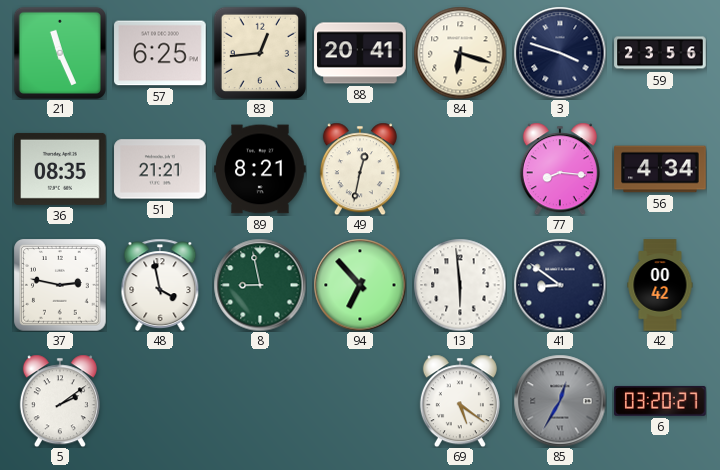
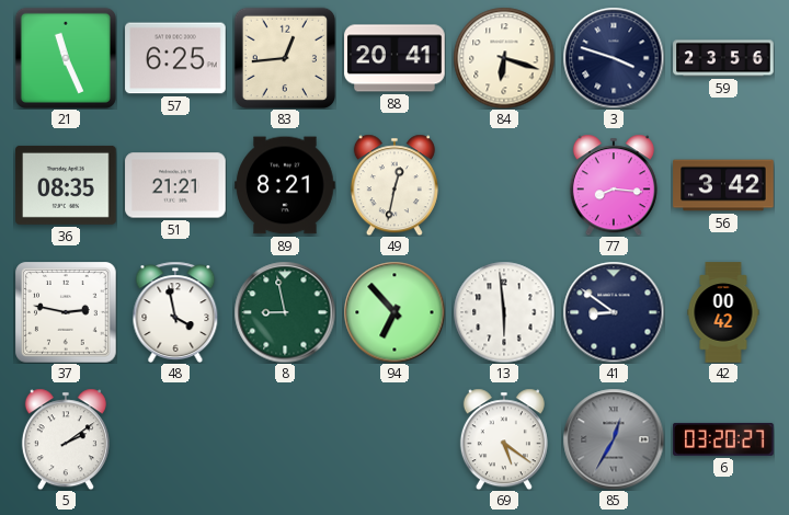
56: 4:34 -> 3:42 (723, 185)
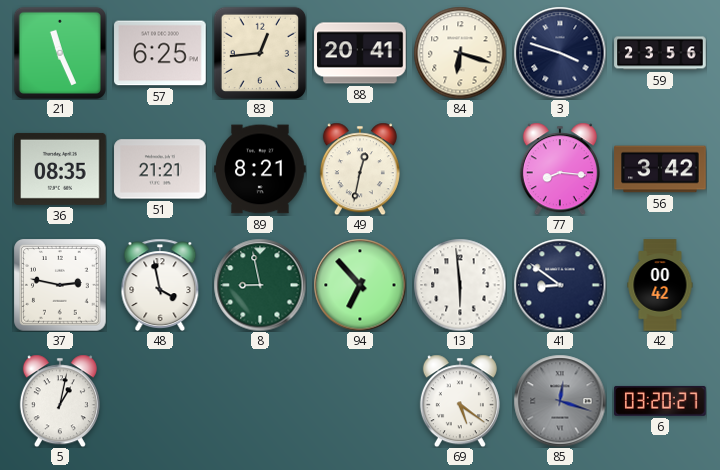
5: 2:09 -> 1:02 (60, 401)
85: 12:35 -> 12:18 (560, 401)
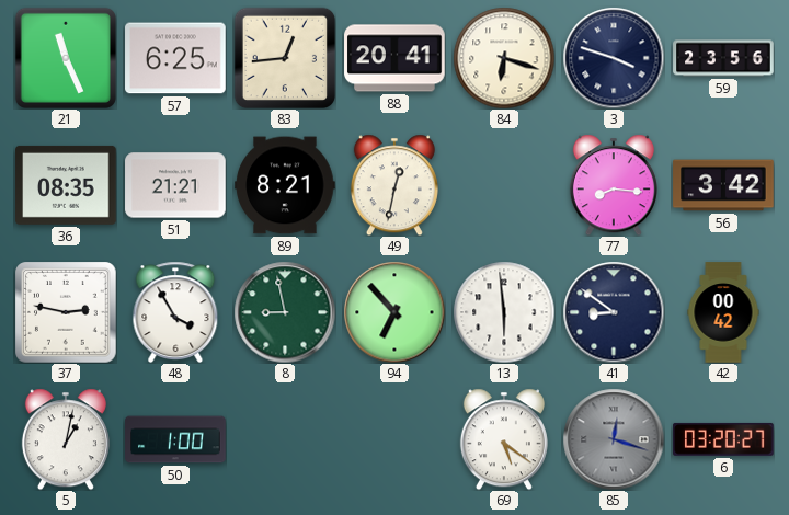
48: 3:58 -> 3:55 (175, 312)
50: none -> 1:00 (175, 439)
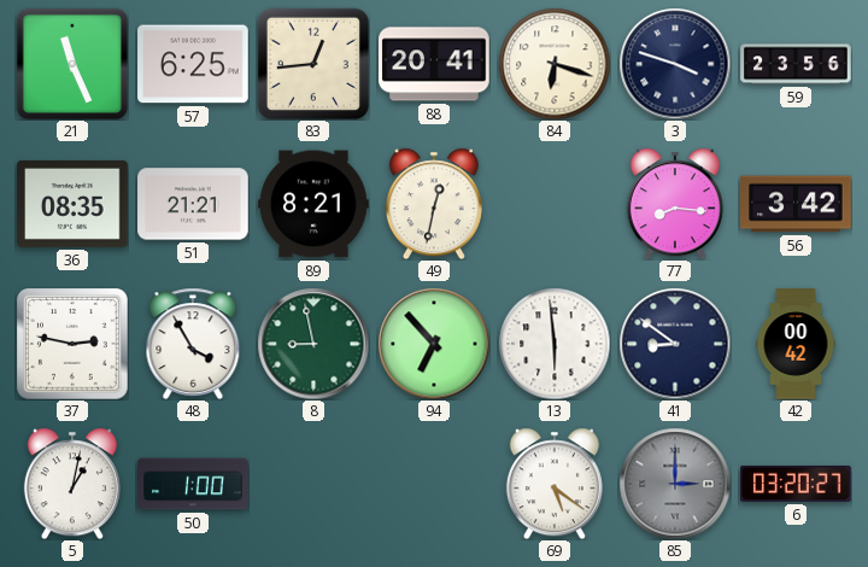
85: 12:18 -> 3:00 (675, 484)
